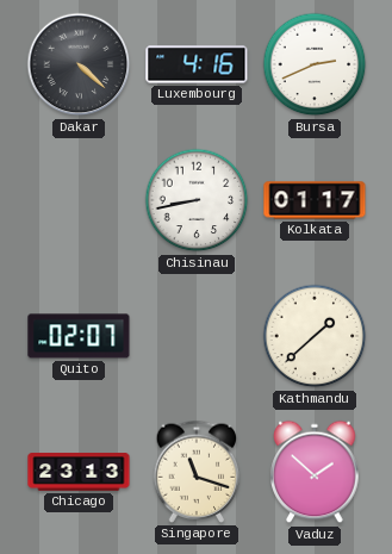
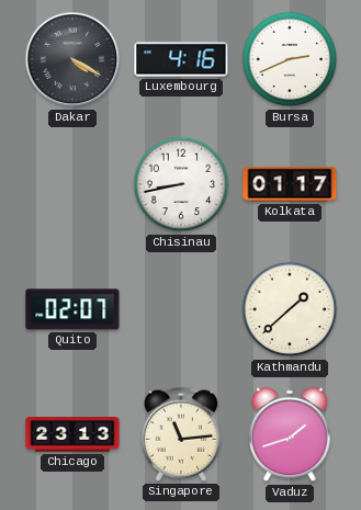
Dakar: 4:22 -> 4:20 (72, 59)
Singapore: 11:18 -> 11:14 (181, 434)
Vaduz: 1:52 -> 1:42 (290, 434)
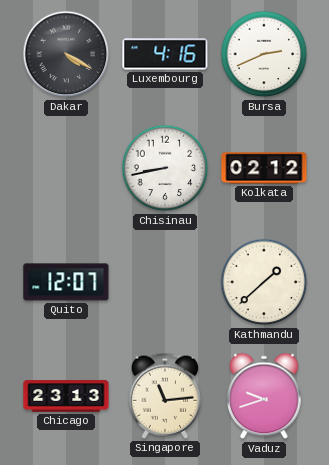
Kolkata: 01:17 -> 02:12 (264, 168)
Quito: 02:07 -> 12:07 (66, 282)
Vaduz: 1:42 -> 9:42 (264, 396)
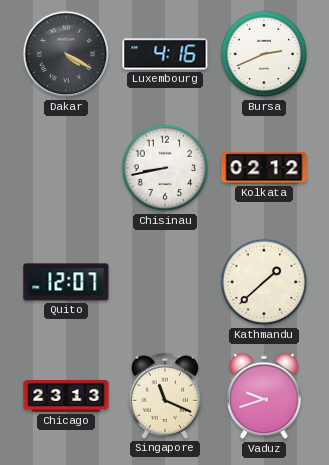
Singapore: 11:14 -> 11:19 (165, 396)
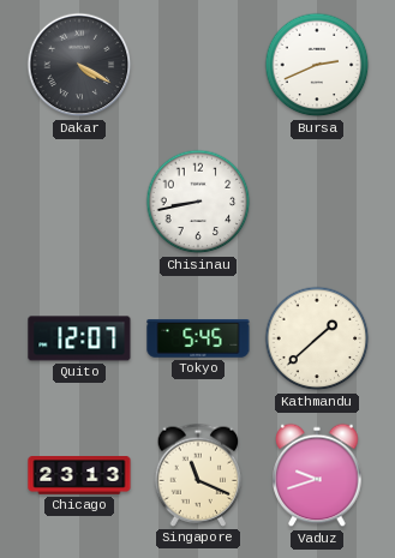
Luxembourg: 4:16 -> none (165, 54)
Kolkata: 02:12 -> none (264, 168)
Tokyo: none -> 5:45 (198, 340)
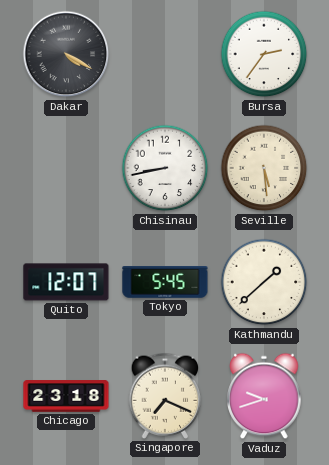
Bursa: 2:41 -> 2:36 (264, 54)
Seville: none -> 5:29 (264, 168)
Chicago: 23:13 -> 23:18 (66, 396)
Singapore: 11:19 -> 7:19 (165, 396)
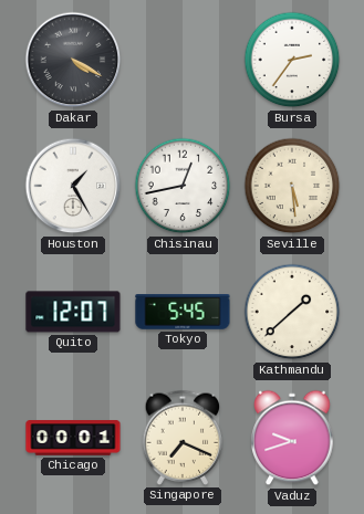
Houston: none -> 1:25 (73, 186)
Chisinau: 8:43 -> 12:43 (183, 186)
Chicago: 23:18 -> 00:01 (73, 438)
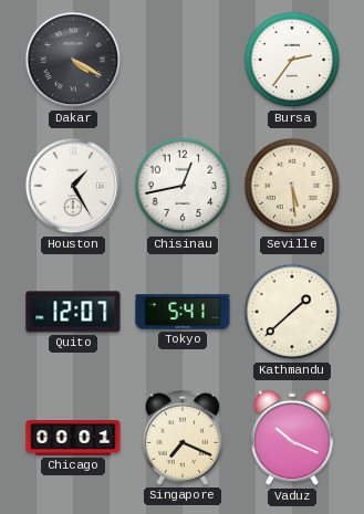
Tokyo: 5:45 -> 5:41 (183, 313)
Vaduz: 9:42 -> 10:19 (292, 438)
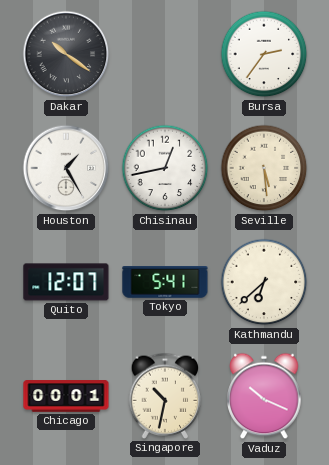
Dakar: 4:20 -> 10:21 (66, 54)
Kathmandu: 1:38 -> 6:38 (264, 282)
Singapore: 7:19 -> 10:32 (165, 396)
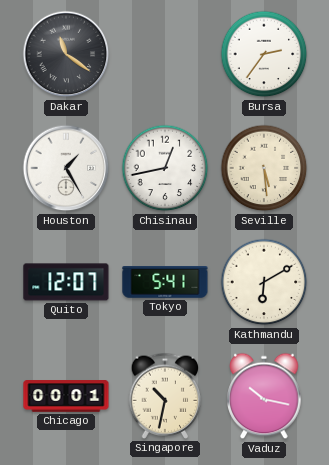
Dakar: 10:21 -> 11:21 (66, 54)
Kathmandu: 6:38 -> 6:10 (264, 282)
Vaduz: 10:19 -> 10:17 (264, 396)
